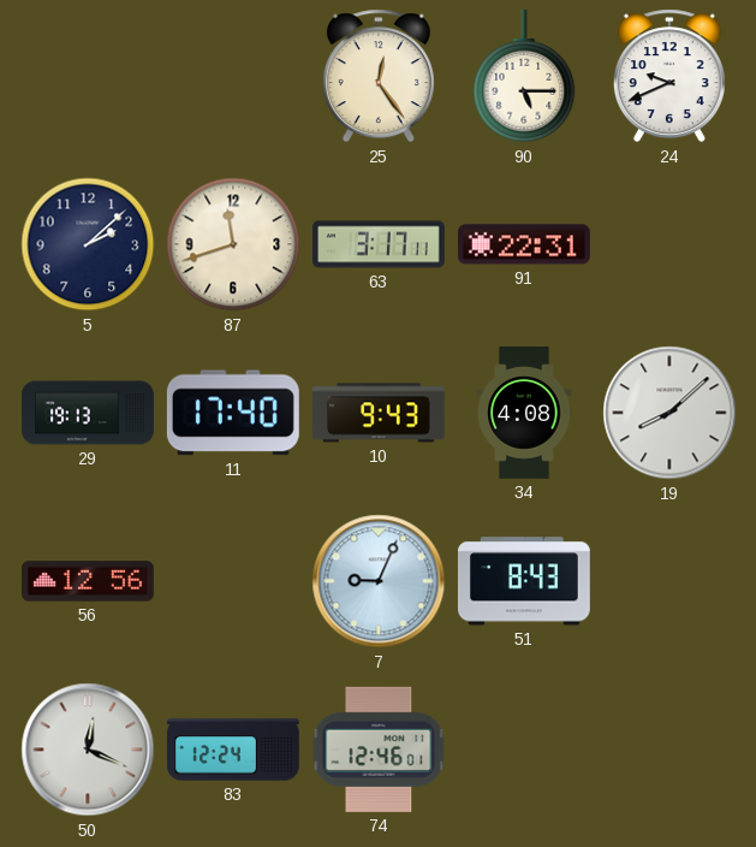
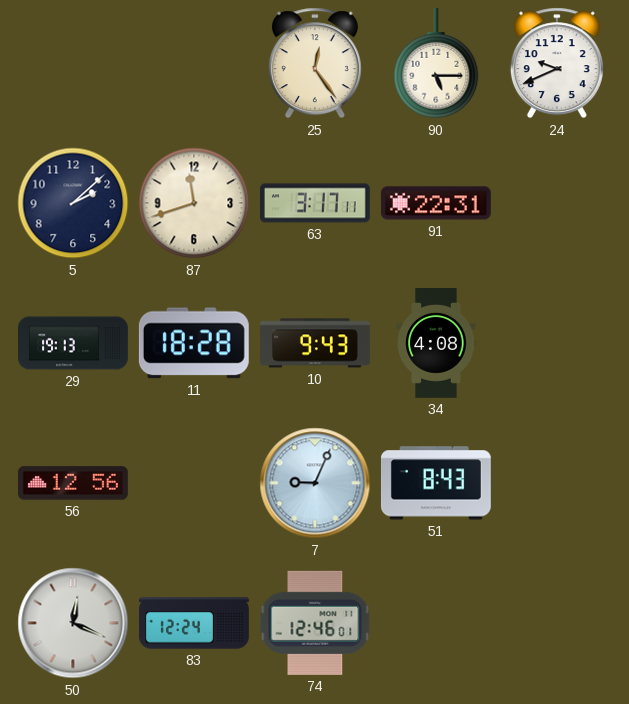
11: 17:40 -> 18:28 (194, 343)
19: 8:08 -> none (669, 413)
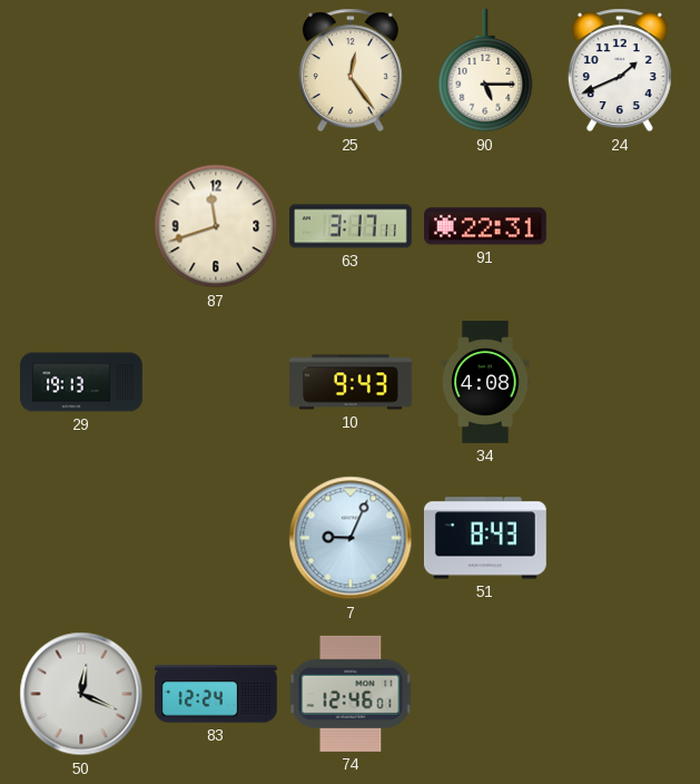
24: 9:41 -> 1:41 (620, 70)
5: 2:08 -> none (73, 203)
11: 18:28 -> none (194, 343)
56: 12:56 -> none (74, 483)
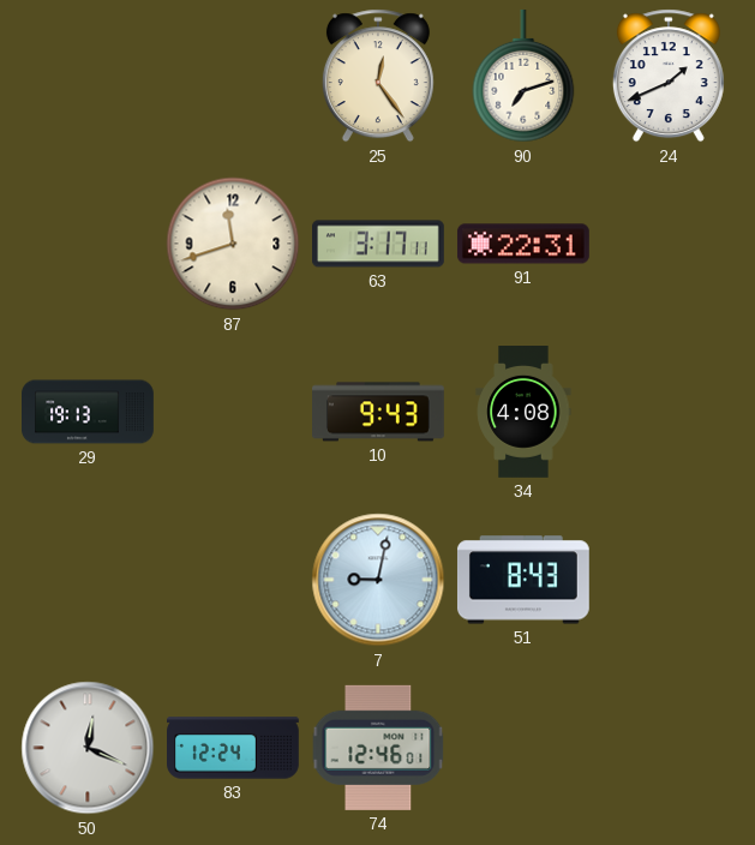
90: 5:15 -> 7:12 (523, 76)
7: 9:04 -> 9:02 (378, 580)
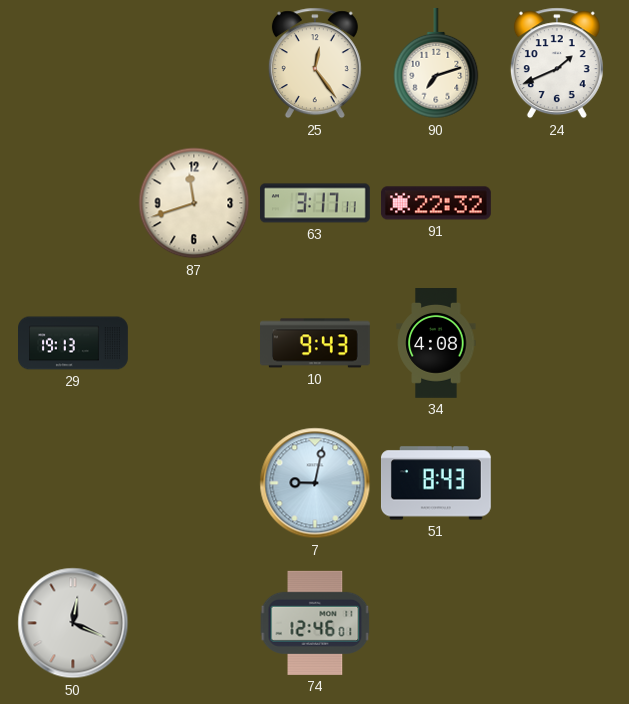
91: 22:31 -> 22:32 (436, 203)
83: 12:24 -> none (234, 748)
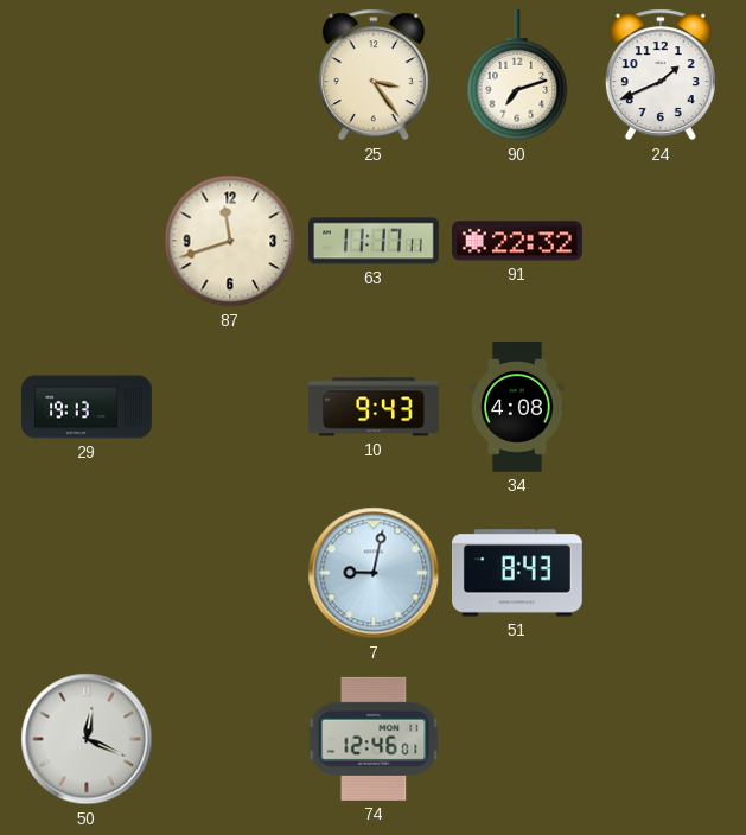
25: 12:24 -> 3:24 (374, 75)
63: 3:17 -> 11:17 (375, 241)
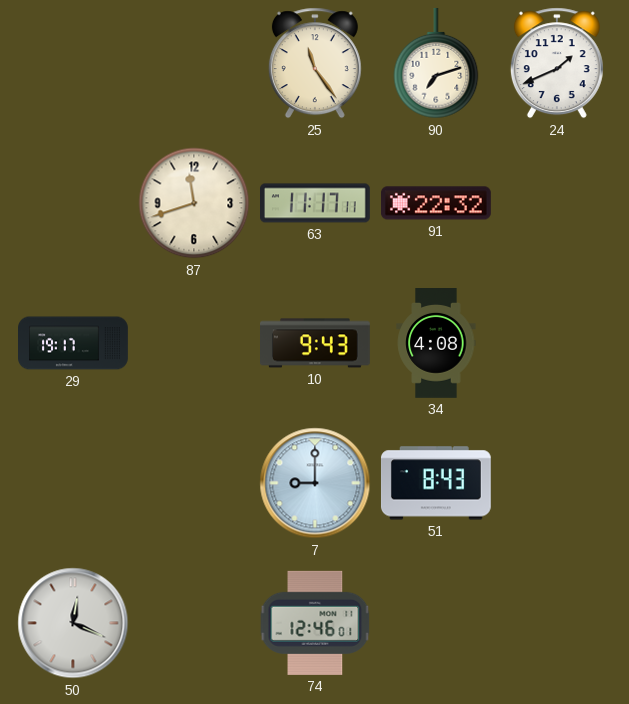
25: 3:24 -> 11:24 (315, 63)
29: 19:13 -> 19:17 (73, 343)
7: 9:02 -> 9:00 (315, 483)
